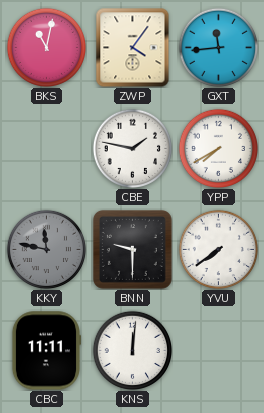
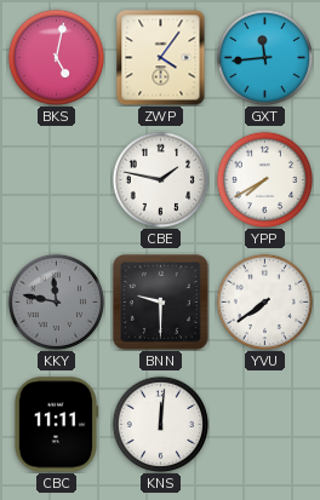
BKS: 11:02 -> 5:02 (56, 57)
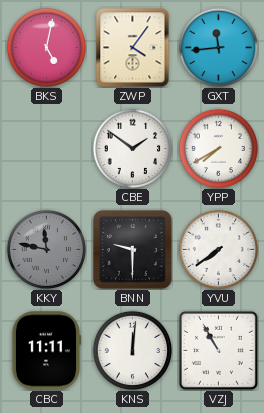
CBE: 1:47 -> 1:51 (132, 148)
VZJ: none -> 10:55 (218, 350)
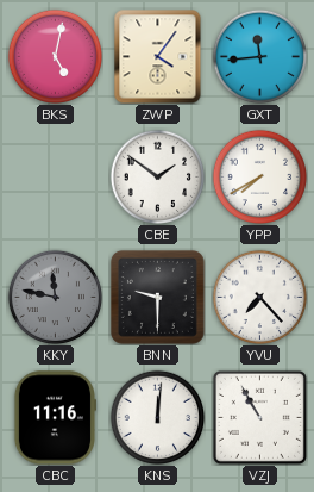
YVU: 7:39 -> 7:23 (259, 297)
CBC: 11:11 -> 11:16 (54, 418)
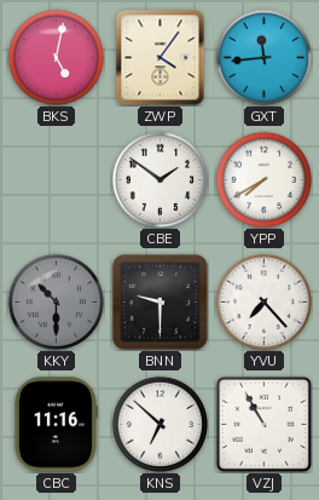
KKY: 11:47 -> 10:30 (56, 301)
KNS: 12:01 -> 6:52 (159, 424)
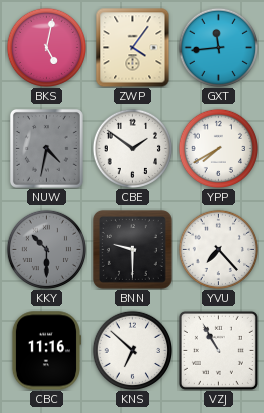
NUW: none -> 4:32 (46, 148)
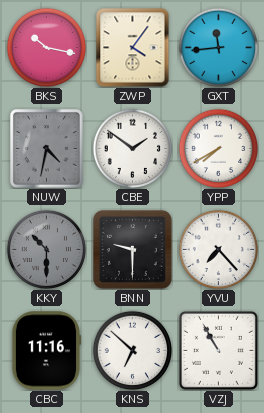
BKS: 5:02 -> 10:17 (46, 47)
